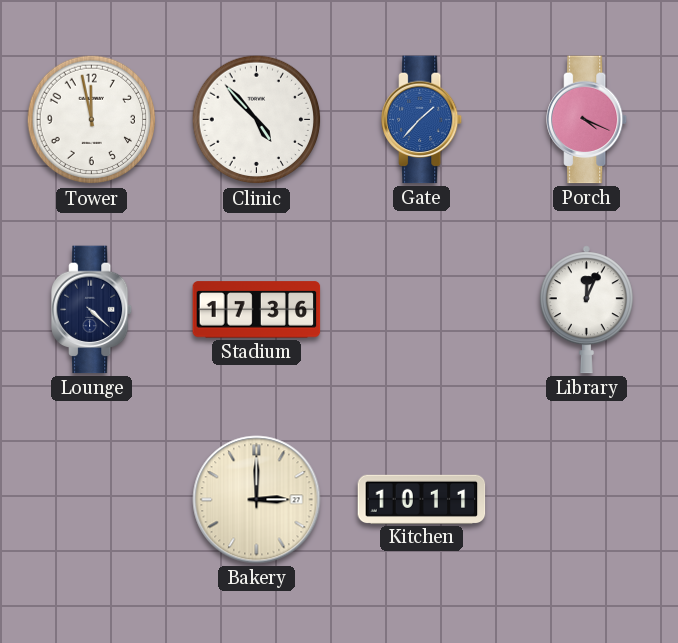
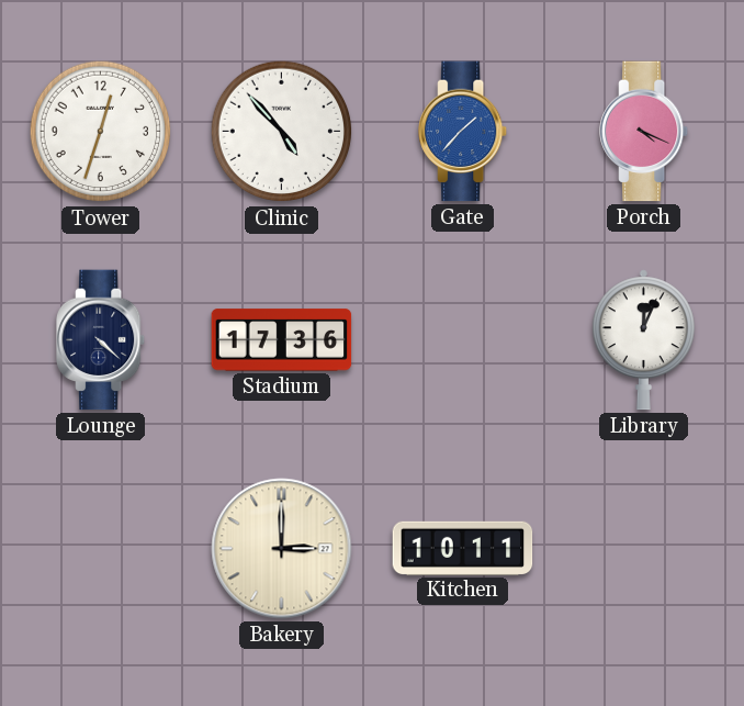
Tower: 11:58 -> 12:33 (101, 132)
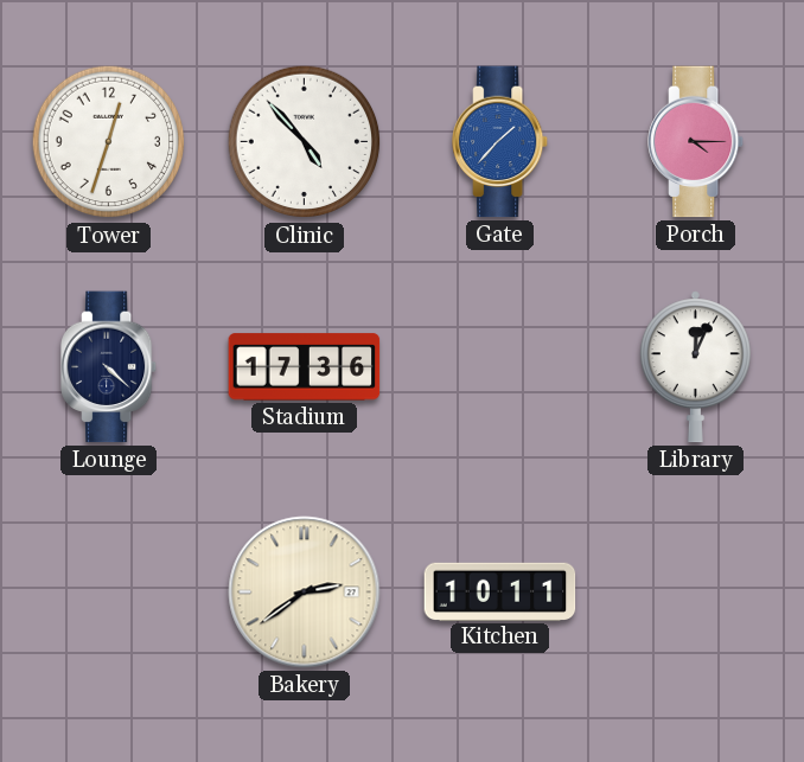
Porch: 4:19 -> 4:15 (697, 142)
Bakery: 3:00 -> 2:39 (305, 593)
